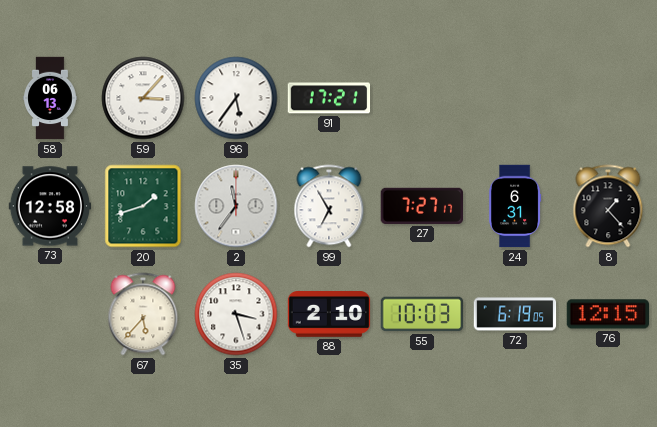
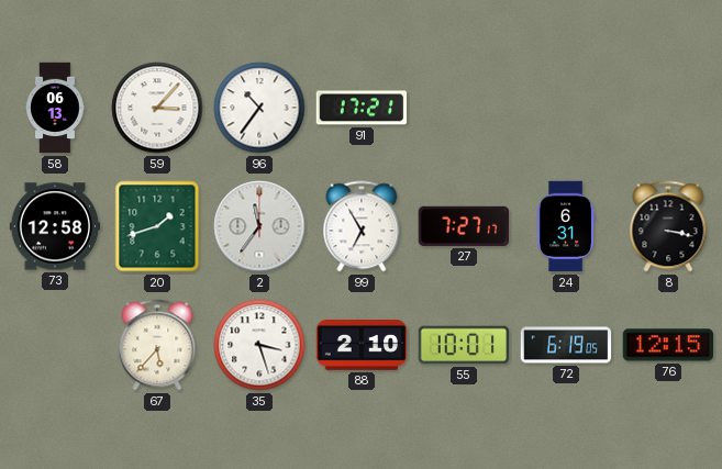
96: 5:36 -> 10:36 (259, 108)
8: 1:23 -> 3:17 (668, 226)
55: 10:03 -> 10:01 (464, 345)
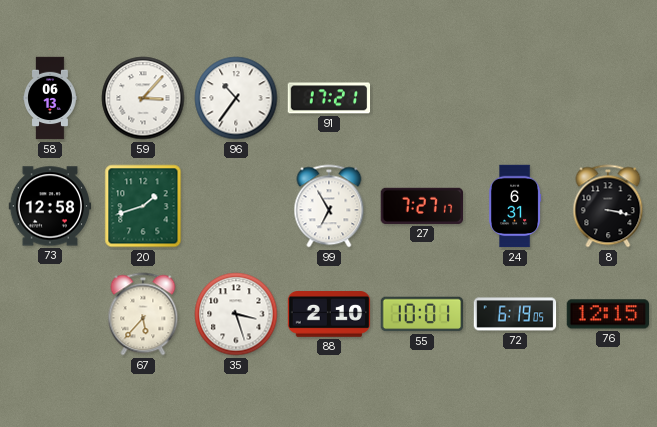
2: 11:36 -> none (259, 226)
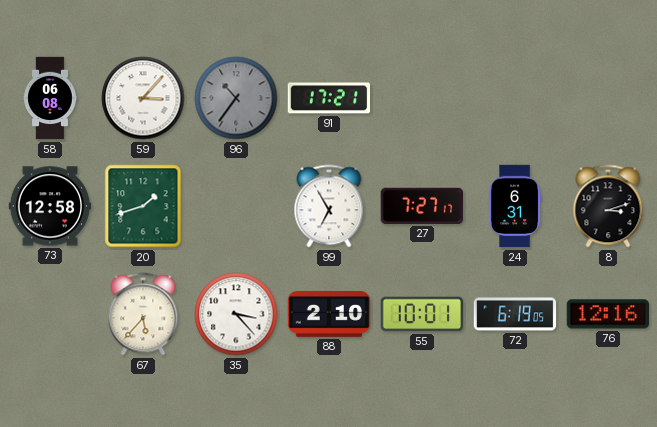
58: 06:13 -> 06:08 (50, 98)
96 dial: white -> grey (236, 98)
8: 3:17 -> 3:12 (608, 206)
35: 3:27 -> 3:23 (236, 314)
76: 12:15 -> 12:16 (608, 314)
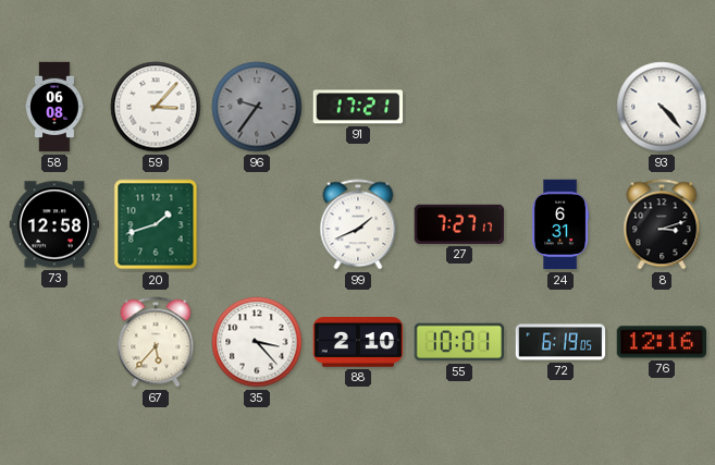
96: 10:36 -> 9:36 (257, 107)
93: none -> 4:23 (662, 107)
99: 6:55 -> 1:41 (358, 224)
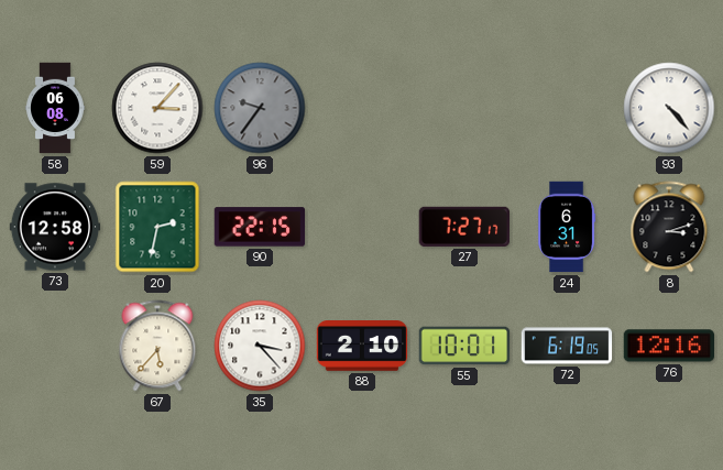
91: 17:21 -> none (358, 107)
20: 1:42 -> 2:32 (157, 227)
90: none -> 22:15 (260, 227)
99: 1:41 -> none (358, 224)
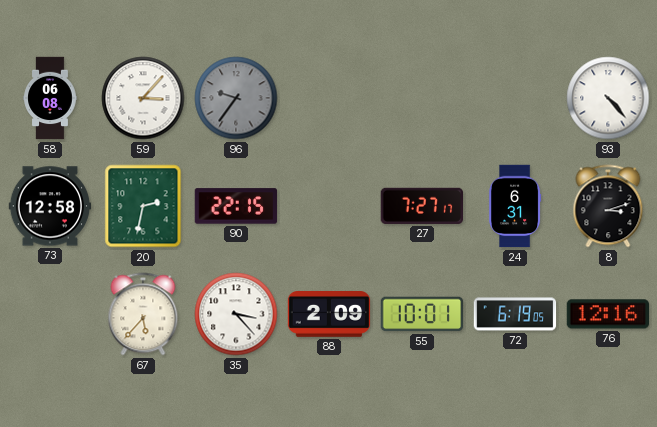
88: 2:10 -> 2:09 (329, 315)
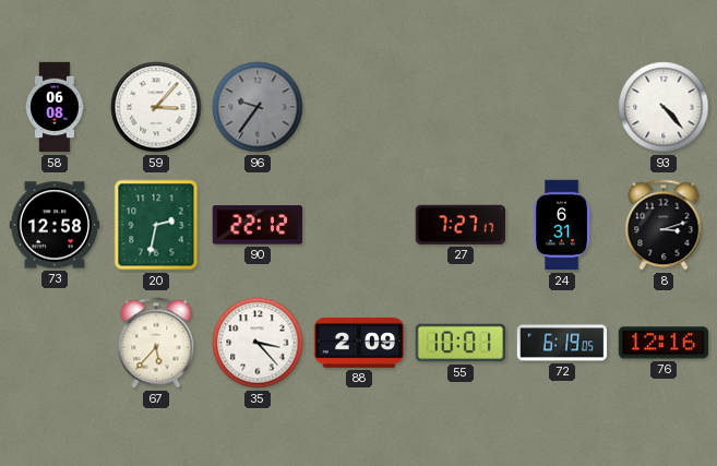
90: 22:15 -> 22:12 (258, 225)
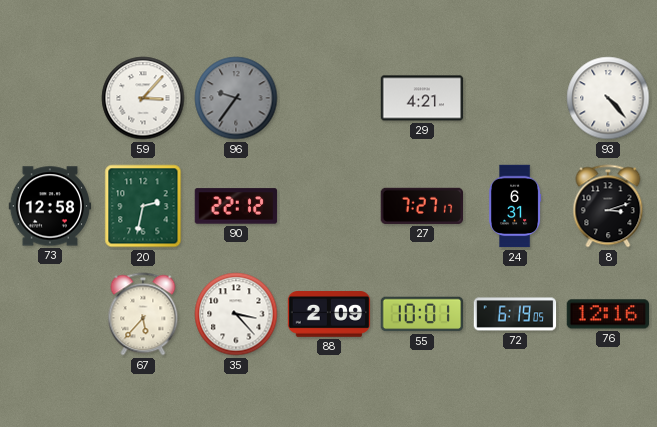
58: 06:08 -> none (55, 107)
29: none -> 4:21 (422, 98)
